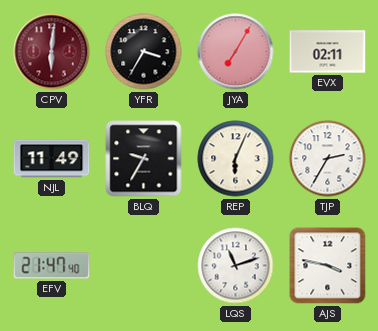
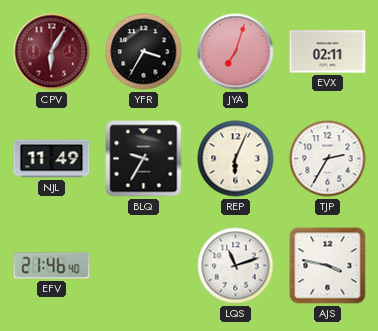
CPV: 6:01 -> 6:05 (52, 52)
JYA: 7:05 -> 7:03 (236, 52)
EFV: 21:47 -> 21:46 (52, 266)
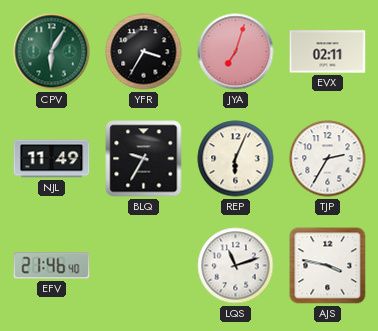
CPV dial: burgundy -> green (52, 52)
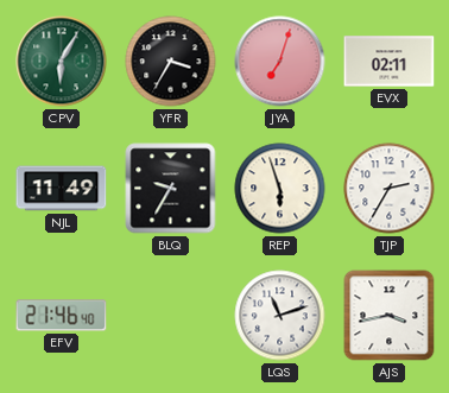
REP: 6:04 -> 5:57 (280, 189)
AJS: 3:47 -> 3:43 (390, 316)
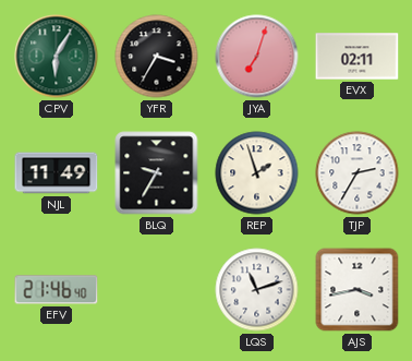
REP: 5:57 -> 1:57 (257, 173)
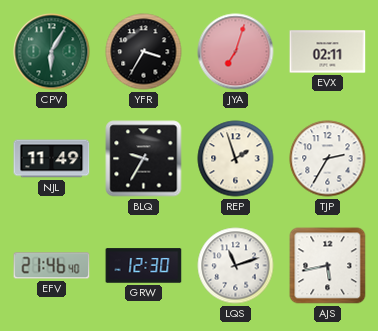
GRW: none -> 12:30 (144, 266)
AJS: 3:43 -> 5:43 (328, 266)
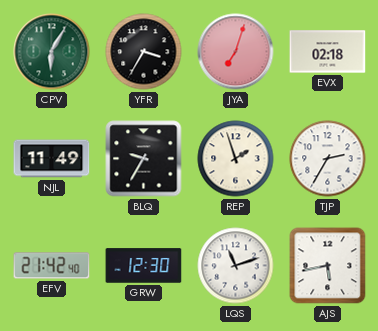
EVX: 02:11 -> 02:18 (328, 52)
EFV: 21:46 -> 21:42 (52, 266)
